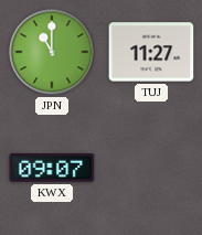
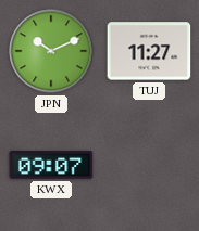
JPN: 11:00 -> 10:11 (51, 51)
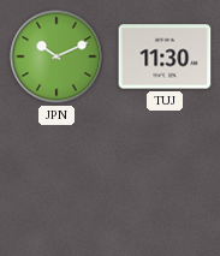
TUJ: 11:27 -> 11:30 (165, 56)
KWX: 09:07 -> none (51, 165)
